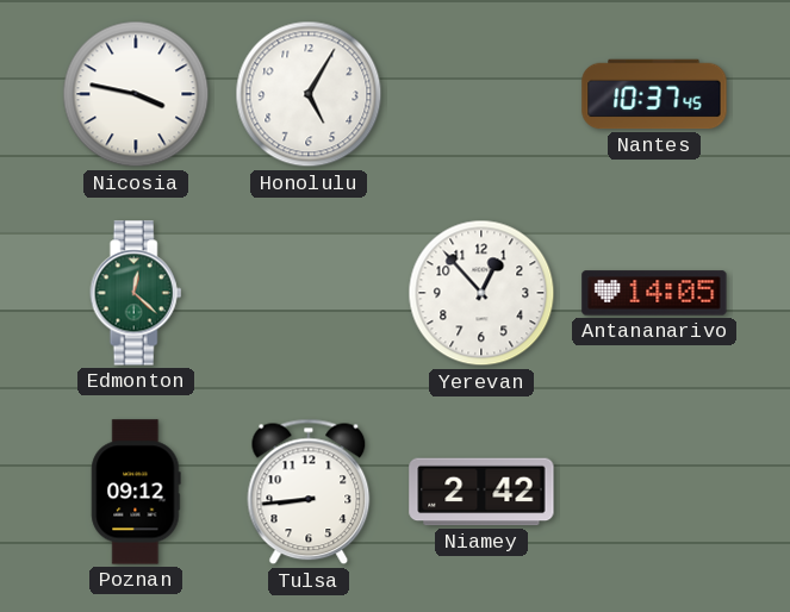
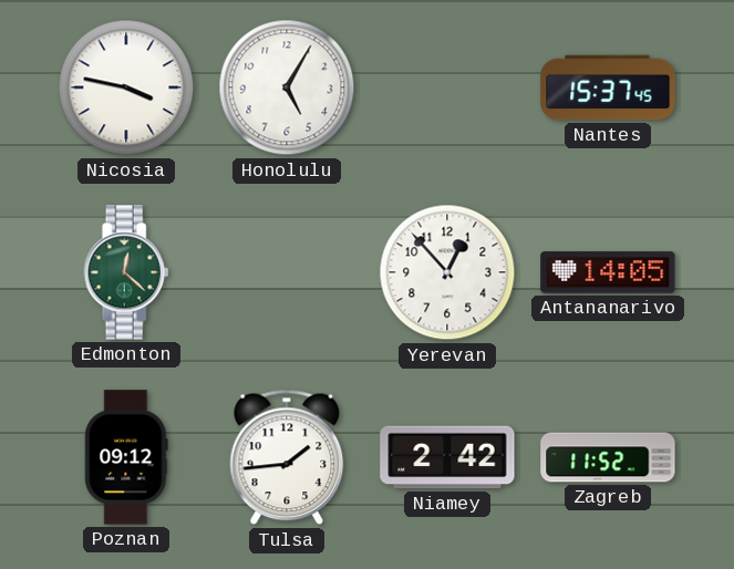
Nantes: 10:37 -> 15:37 (608, 87)
Tulsa: 8:44 -> 1:44 (287, 457)
Zagreb: none -> 11:52 (608, 457)
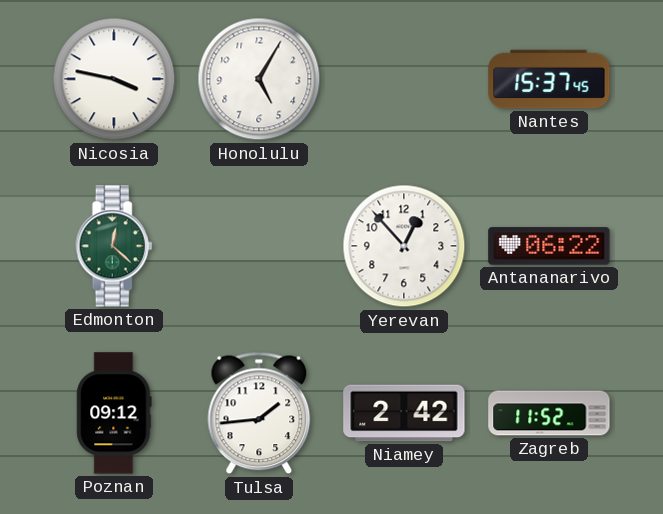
Antananarivo: 14:05 -> 06:22 (549, 246)
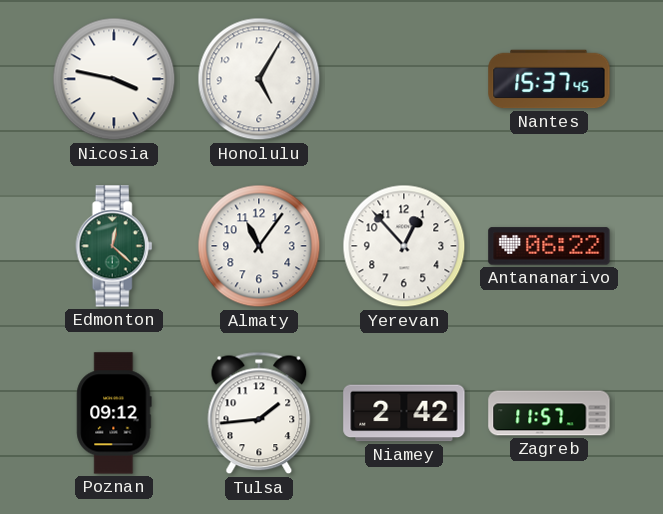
Almaty: none -> 11:06 (259, 246)
Zagreb: 11:52 -> 11:57 (549, 413)
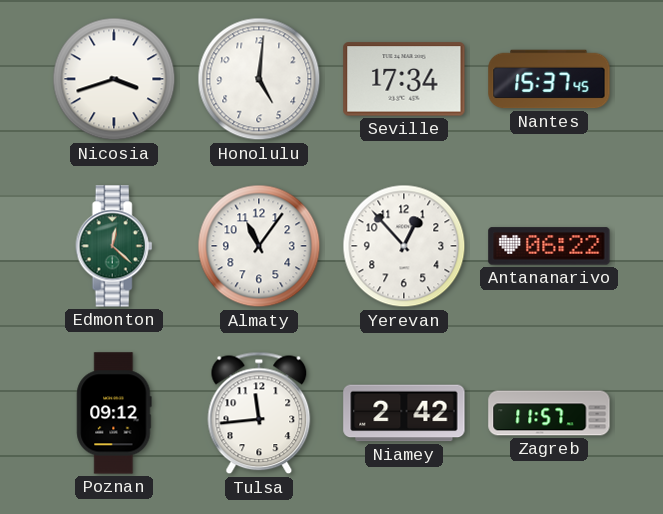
Nicosia: 3:47 -> 3:42 (114, 79)
Honolulu: 5:05 -> 5:01 (259, 79)
Seville: none -> 17:34 (404, 79)
Tulsa: 1:44 -> 11:44 (259, 413)
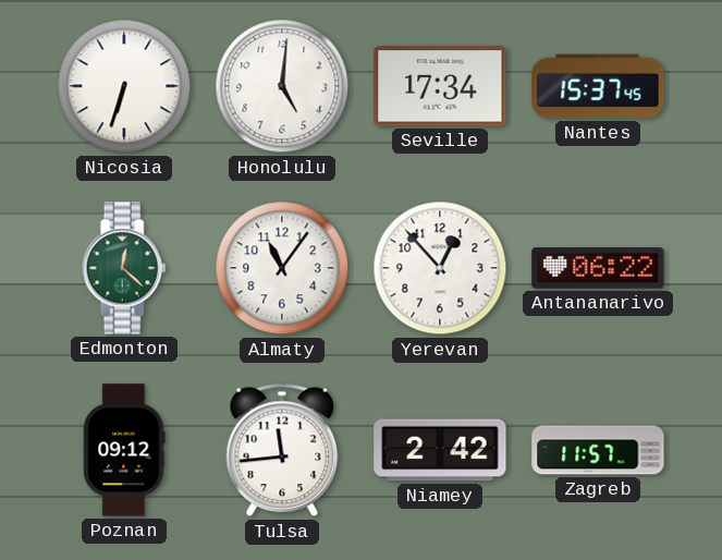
Nicosia: 3:42 -> 6:33 (124, 86)
